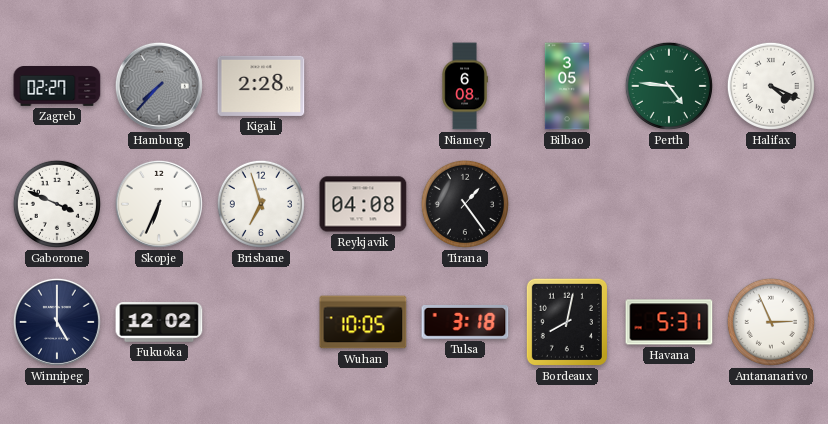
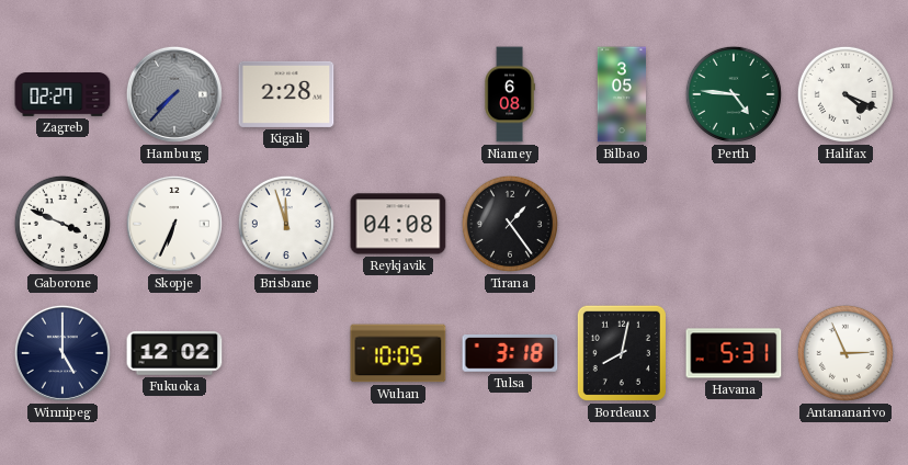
Brisbane: 6:57 -> 11:57 (286, 224)
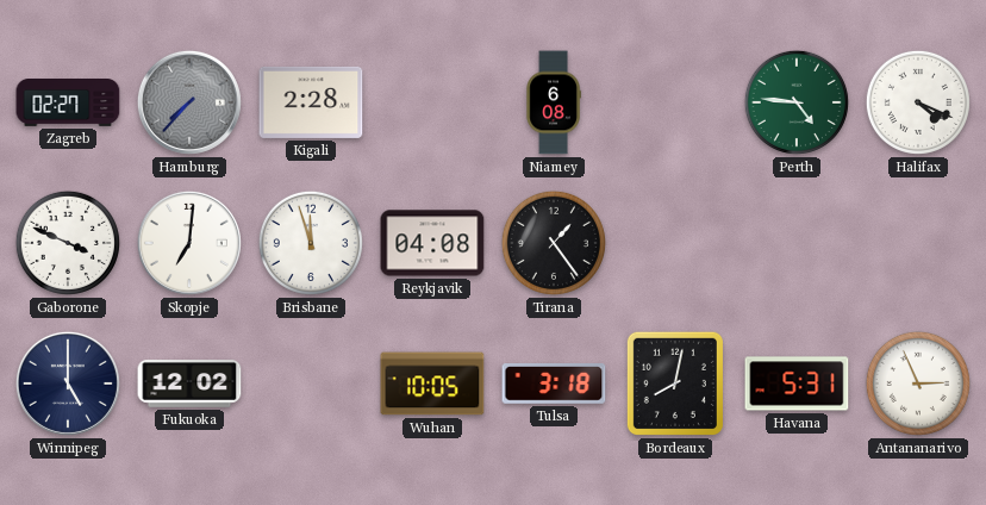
Bilbao: 3:05 -> none (621, 94)
Skopje: 6:34 -> 7:01 (189, 243)
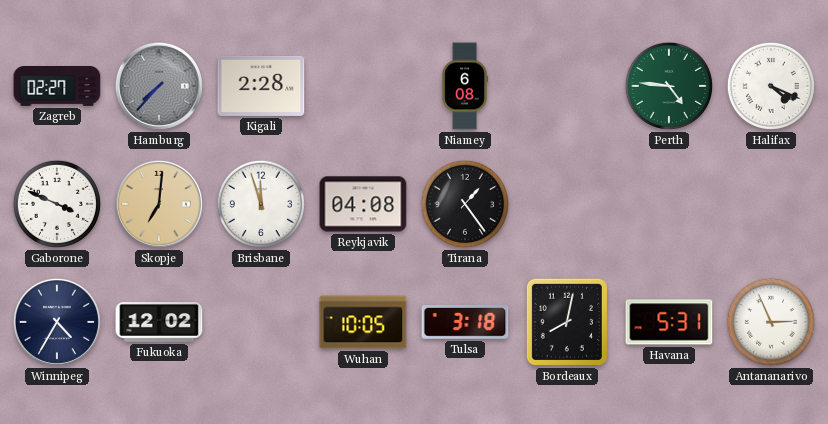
Skopje dial: white -> champagne (159, 204)
Winnipeg: 5:00 -> 4:35 (57, 322)
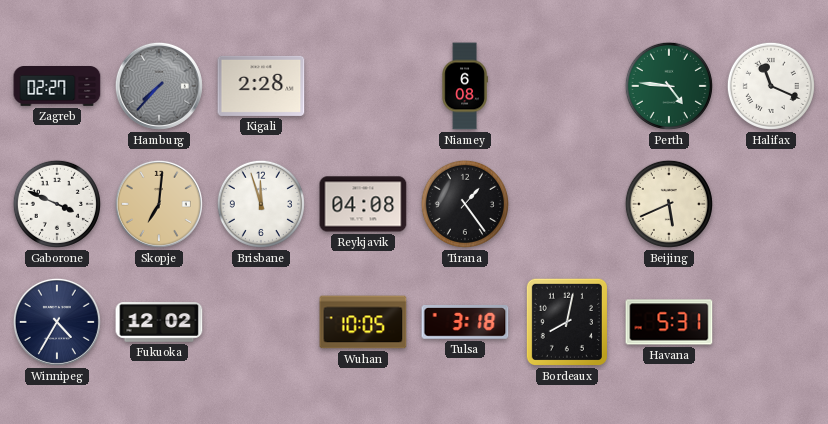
Halifax: 4:19 -> 11:19 (771, 86)
Beijing: none -> 5:41 (669, 204)
Antananarivo: 2:56 -> none (771, 322)
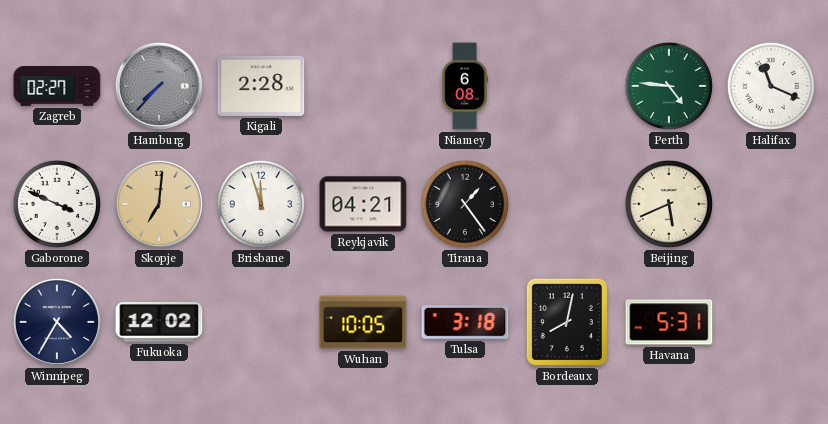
Reykjavik: 04:08 -> 04:21 (363, 204)
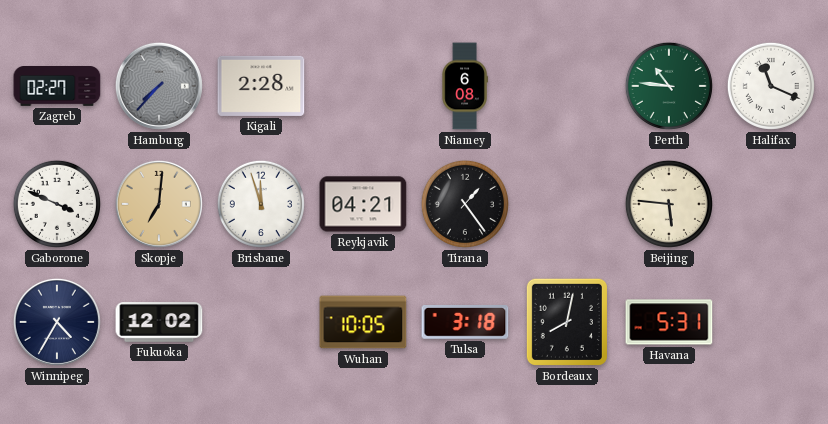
Perth: 4:46 -> 10:46 (669, 86)
Beijing: 5:41 -> 5:46 (669, 204)
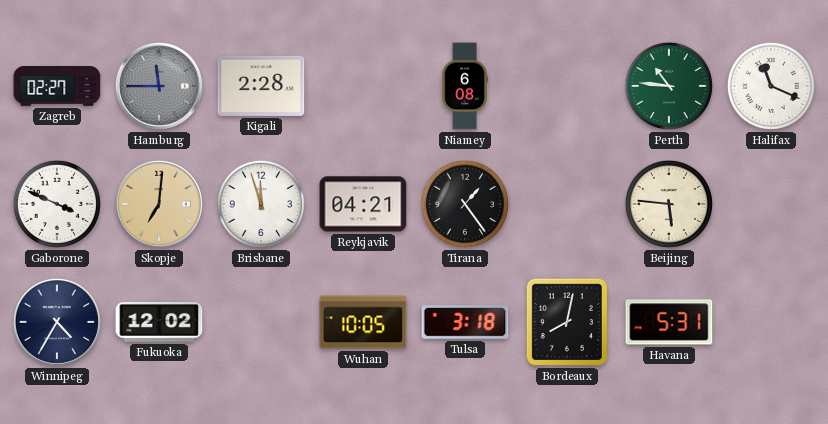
Hamburg: 7:37 -> 11:45 (159, 86)
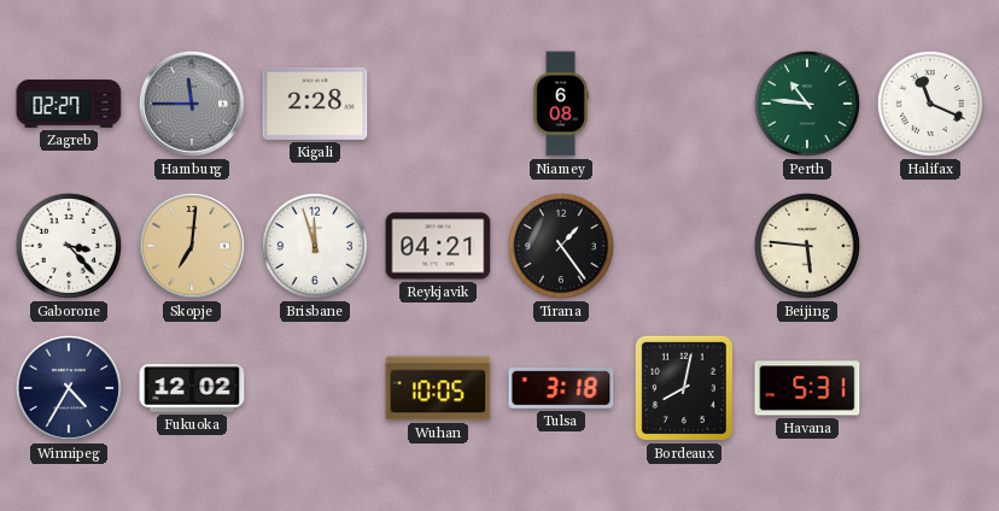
Gaborone: 3:49 -> 3:23 (69, 246)
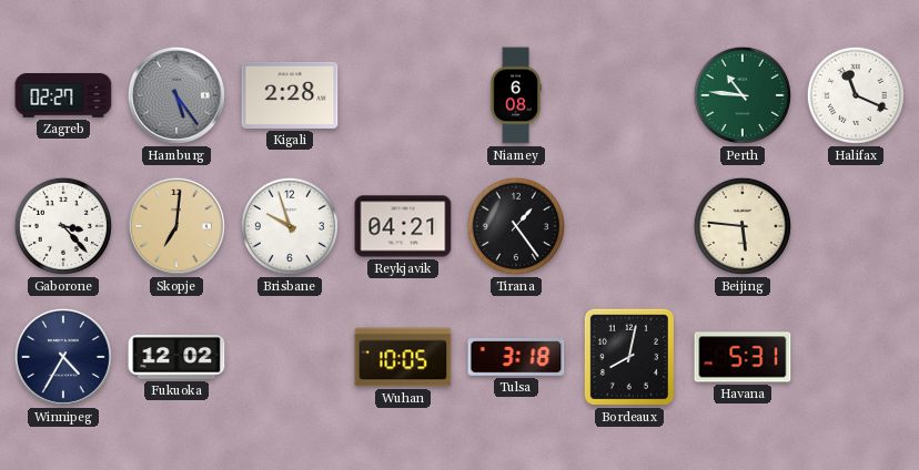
Hamburg: 11:45 -> 5:24 (176, 95)
Brisbane: 11:57 -> 9:57 (290, 226)
